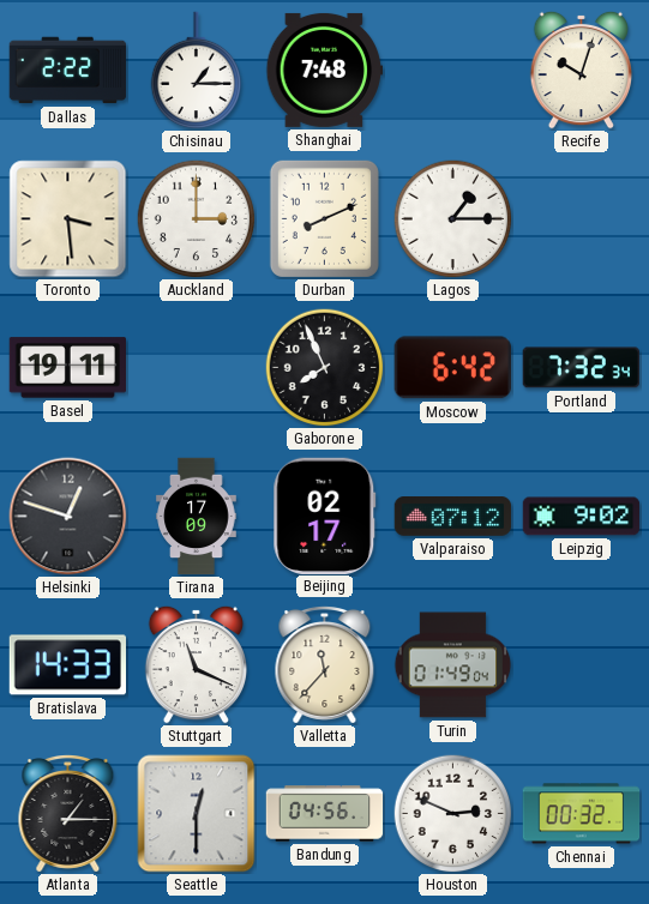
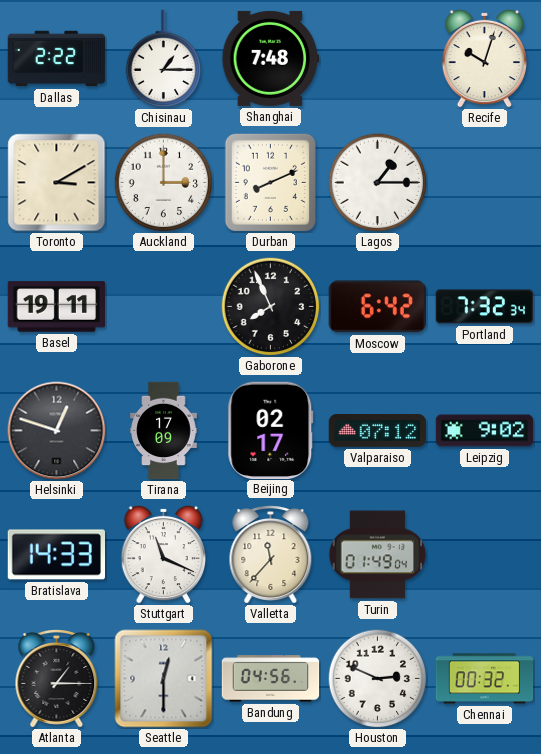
Toronto: 3:29 -> 3:10 (57, 183)
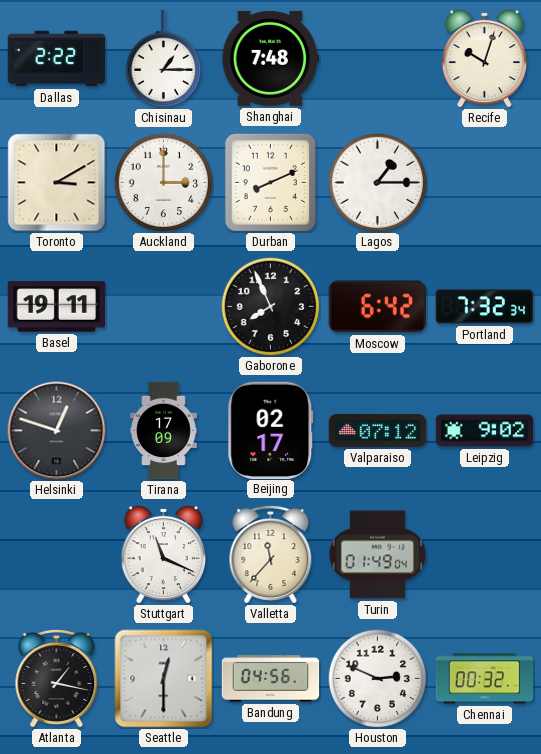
Bratislava: 14:33 -> none (57, 555)
Atlanta: 1:15 -> 1:17 (57, 679)
